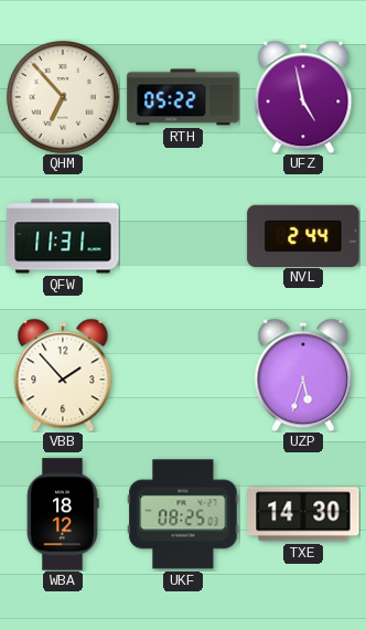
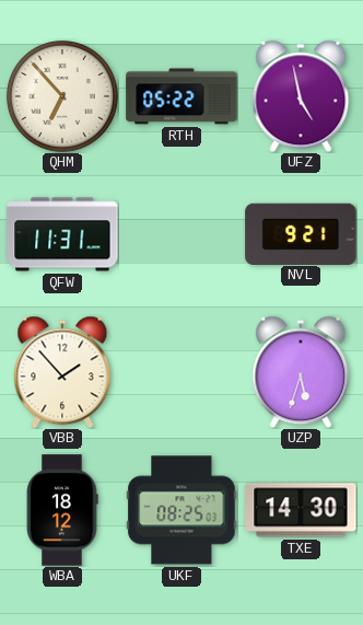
NVL: 2:44 -> 9:21 (301, 233)
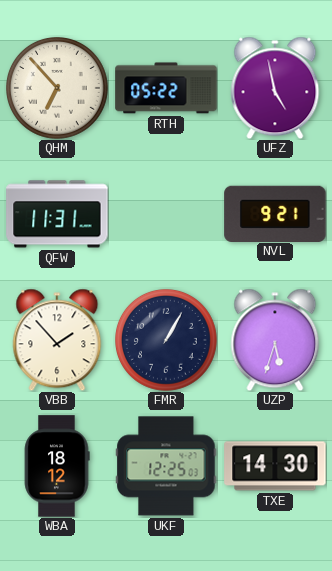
FMR: none -> 1:05 (167, 341)
UKF: 08:25 -> 12:25 (166, 466)
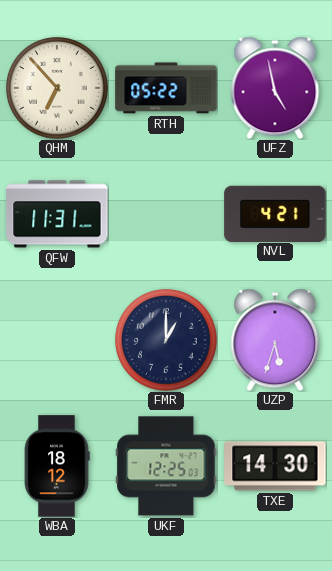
NVL: 9:21 -> 4:21 (275, 213)
VBB: 1:53 -> none (57, 340)
FMR: 1:05 -> 1:00 (167, 341)
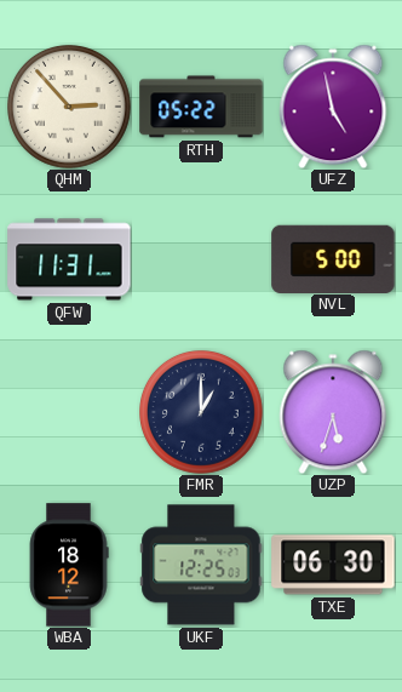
QHM: 6:53 -> 2:53 (70, 108)
NVL: 4:21 -> 5:00 (333, 258)
TXE: 14:30 -> 06:30 (333, 565)
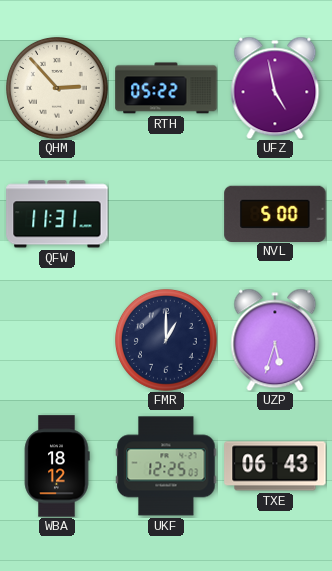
TXE: 06:30 -> 06:43 (275, 466)
